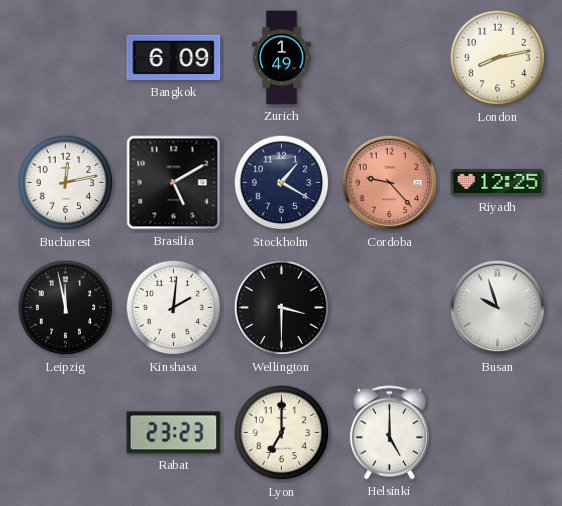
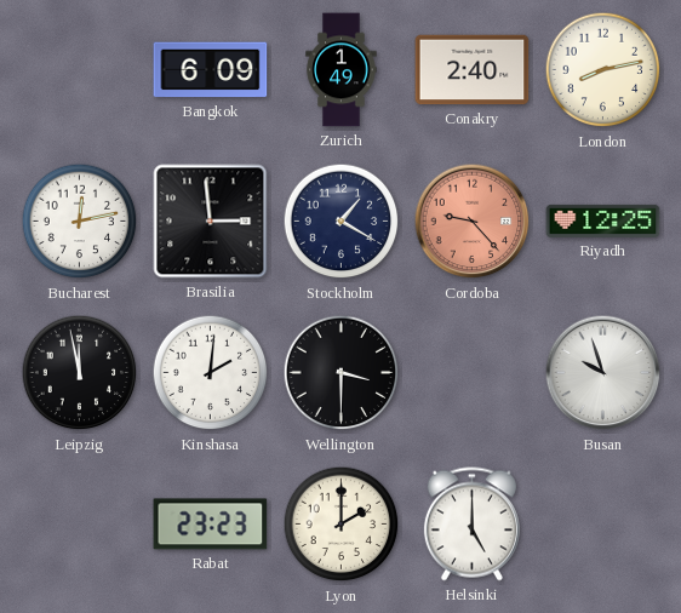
Conakry: none -> 2:40 (473, 70)
Brasilia: 5:10 -> 2:59 (211, 222)
Lyon: 7:00 -> 2:00 (342, 525)
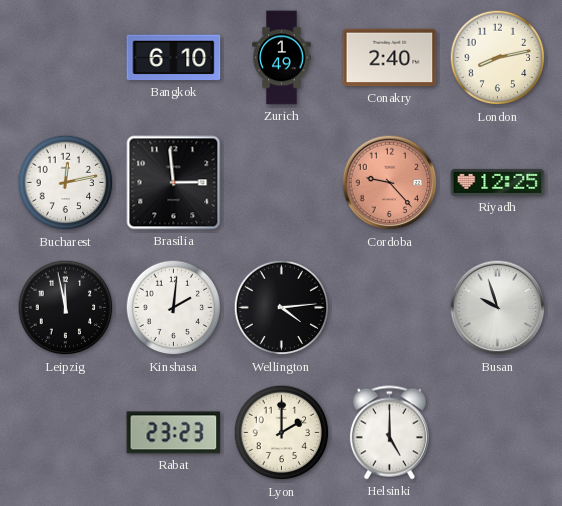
Bangkok: 6:09 -> 6:10 (174, 58)
Stockholm: 1:20 -> none (342, 222)
Wellington: 3:30 -> 4:14 (282, 308)
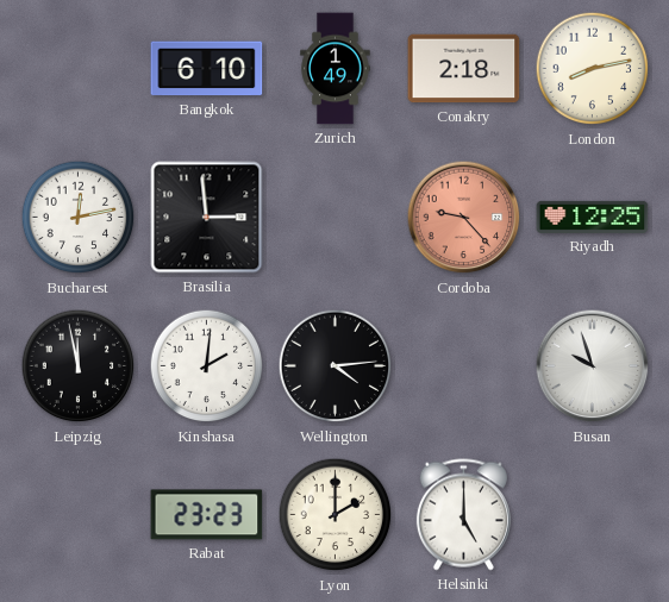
Conakry: 2:40 -> 2:18 (464, 69)
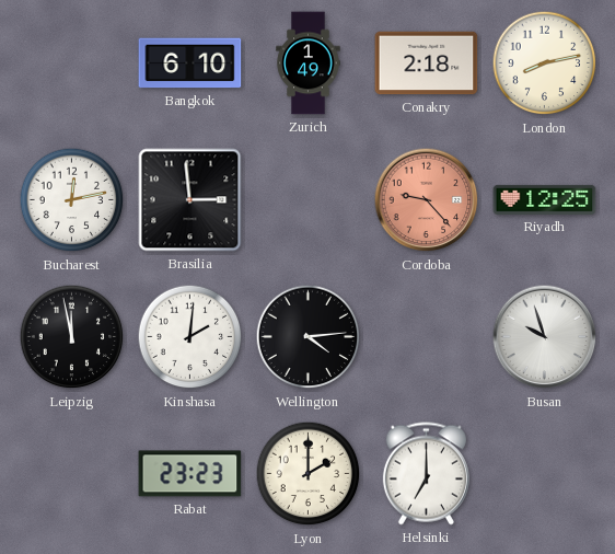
Helsinki: 5:00 -> 7:00 (426, 474)
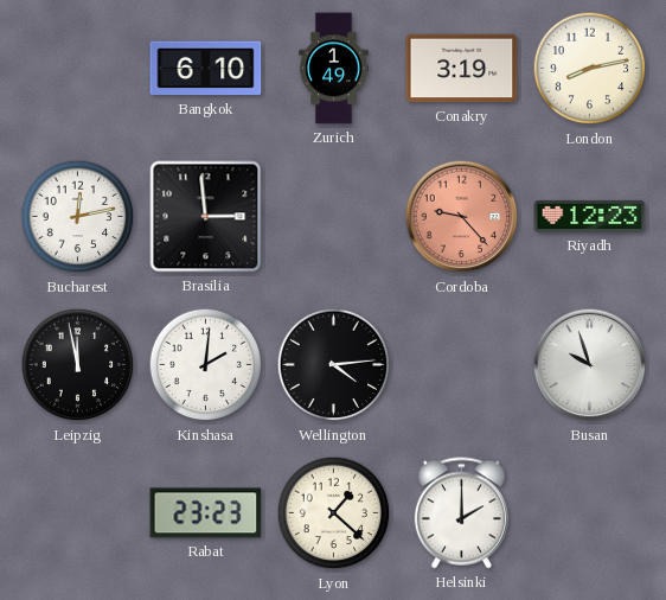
Conakry: 2:18 -> 3:19 (462, 69)
Riyadh: 12:25 -> 12:23 (590, 216)
Lyon: 2:00 -> 1:22 (334, 513)
Helsinki: 7:00 -> 2:00 (461, 513)
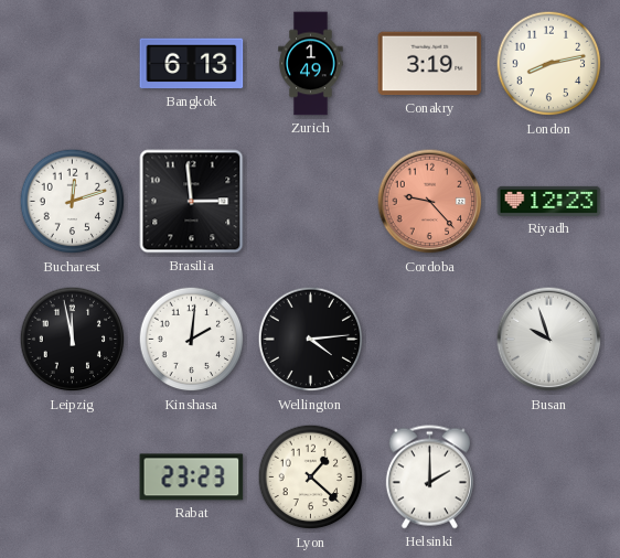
Bangkok: 6:10 -> 6:13 (192, 64)
Bucharest: 12:13 -> 12:12 (73, 202)
